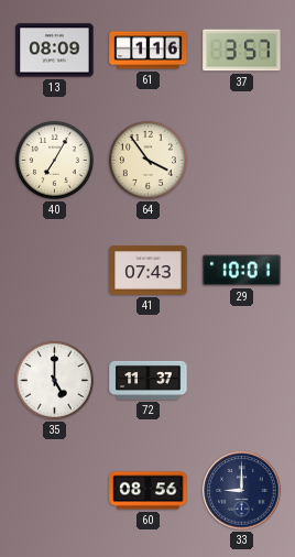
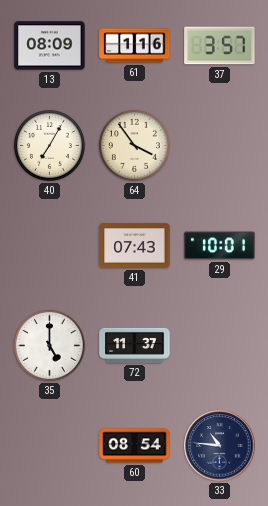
60: 08:56 -> 08:54 (135, 446)
33: 9:00 -> 10:46 (220, 446)
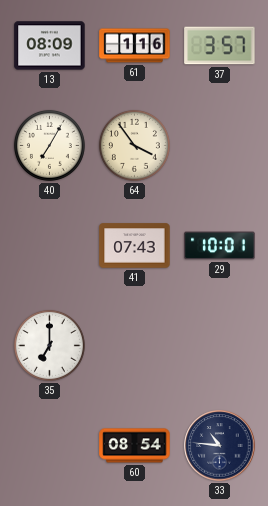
35: 5:00 -> 7:00 (49, 345)
72: 11:37 -> none (135, 345)
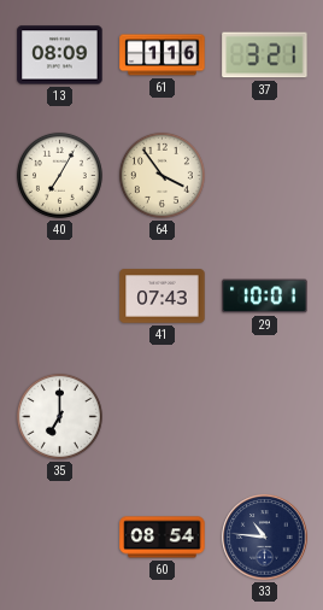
37: 3:57 -> 3:21 (265, 55)
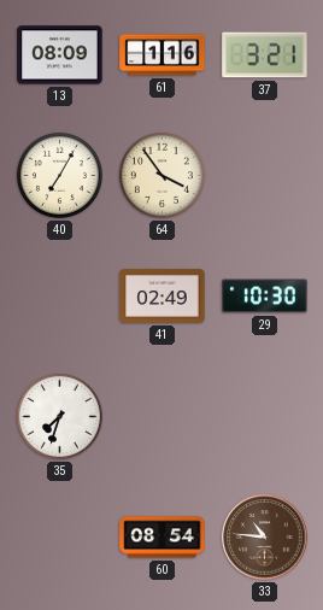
41: 07:43 -> 02:49 (163, 297)
29: 10:01 -> 10:30 (265, 297)
35: 7:00 -> 7:33 (59, 416)
33 dial: navy -> brown (265, 538)
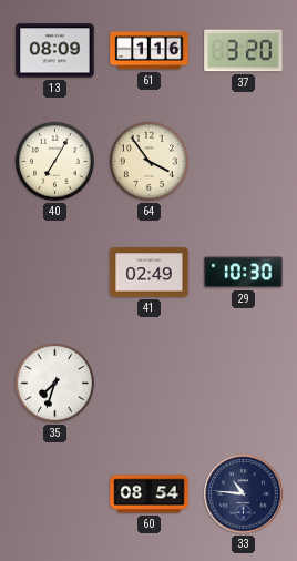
37: 3:21 -> 3:20 (244, 51)
33 dial: brown -> navy (244, 494)
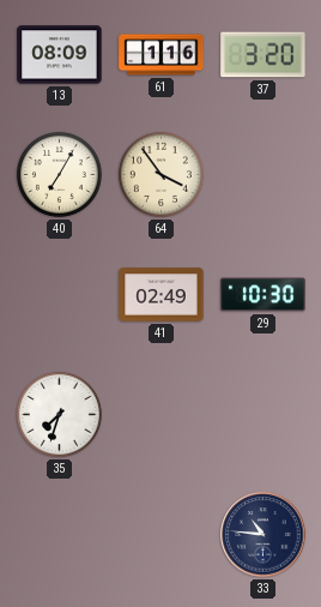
60: 08:54 -> none (150, 494)
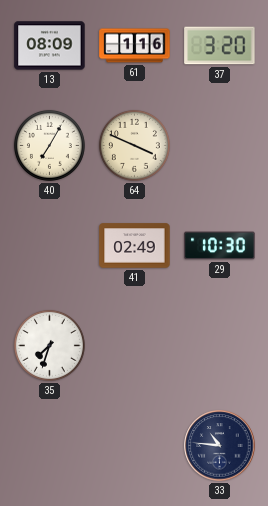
64: 3:54 -> 3:49 (134, 145)
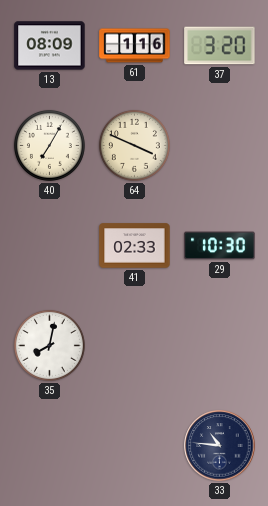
41: 02:49 -> 02:33 (135, 246)
35: 7:33 -> 8:02 (49, 345)
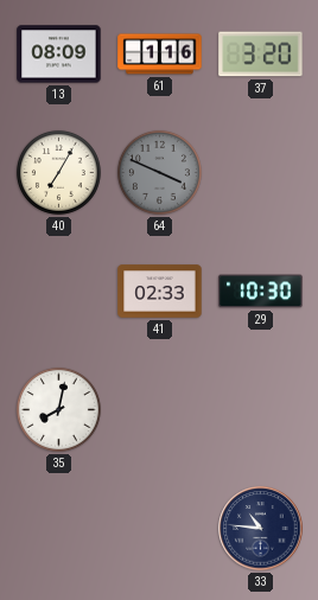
64 dial: cream -> grey (159, 172)
